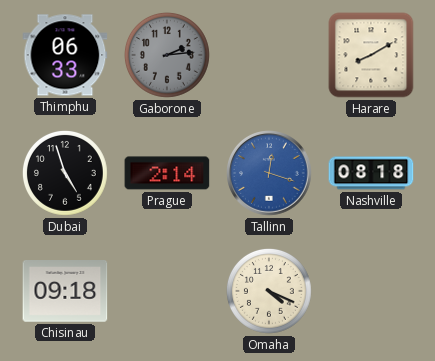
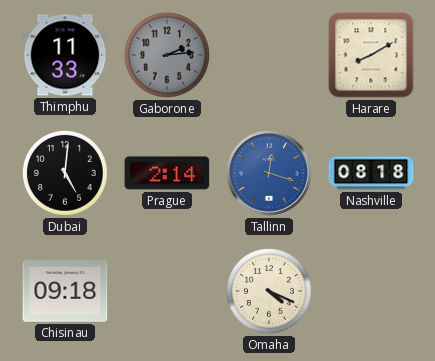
Thimphu: 06:33 -> 11:33 (65, 55)
Dubai: 4:57 -> 5:01 (65, 173)
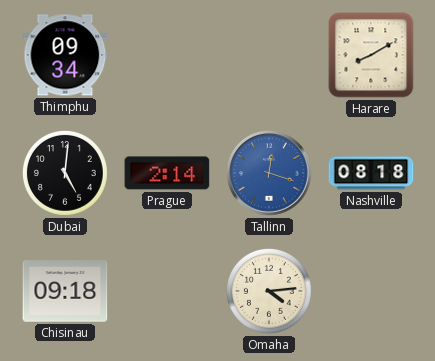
Thimphu: 11:33 -> 09:34 (65, 55)
Gaborone: 2:14 -> none (167, 55)
Omaha: 4:19 -> 4:14 (269, 291)
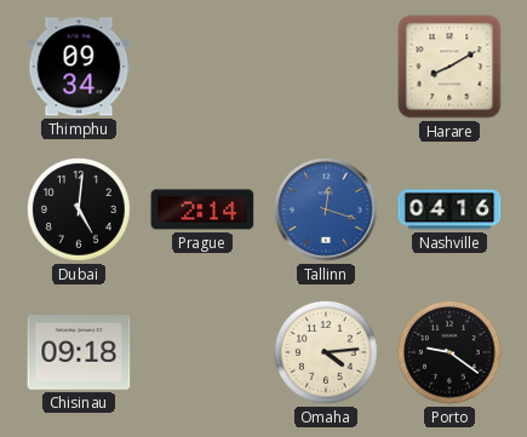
Nashville: 08:18 -> 04:16 (449, 209)
Porto: none -> 9:21 (449, 352)
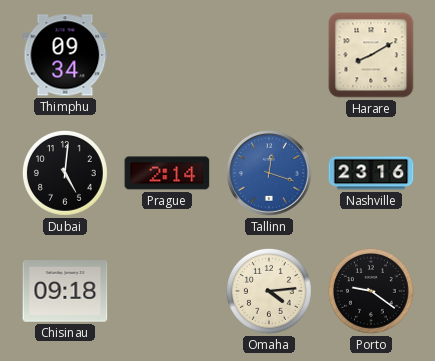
Nashville: 04:16 -> 23:16 (371, 173)
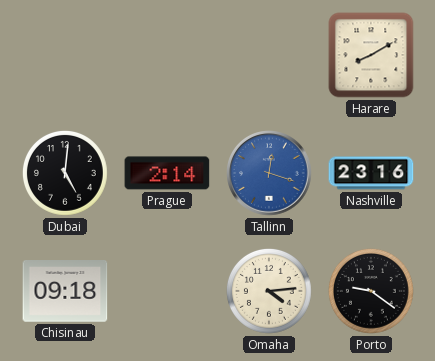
Thimphu: 09:34 -> none (65, 55)
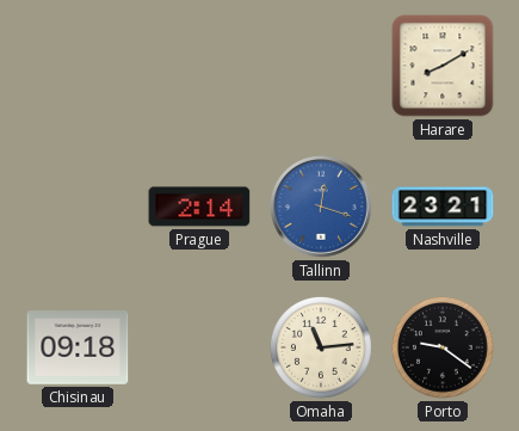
Dubai: 5:01 -> none (65, 173)
Nashville: 23:16 -> 23:21 (443, 207)
Omaha: 4:14 -> 11:14 (321, 347)
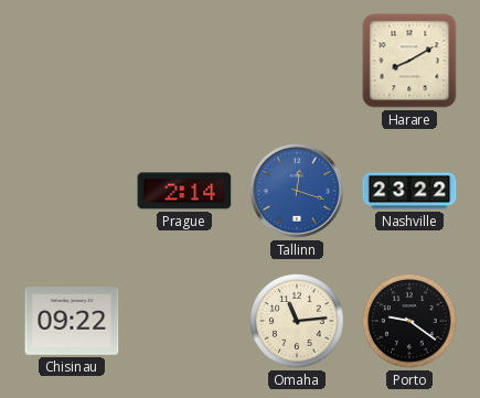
Nashville: 23:21 -> 23:22 (409, 191)
Chisinau: 09:18 -> 09:22 (72, 322)
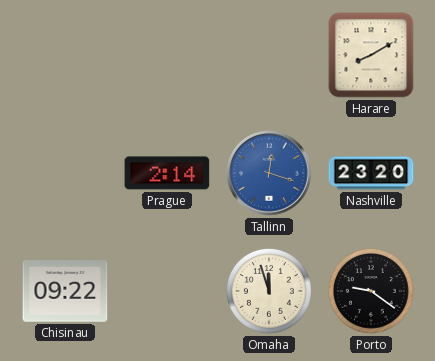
Nashville: 23:22 -> 23:20 (371, 173)
Omaha: 11:14 -> 11:57 (269, 291)
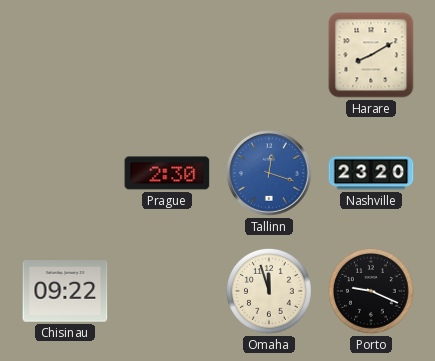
Prague: 2:14 -> 2:30 (167, 173)
Porto: 9:21 -> 9:19 (371, 291)
